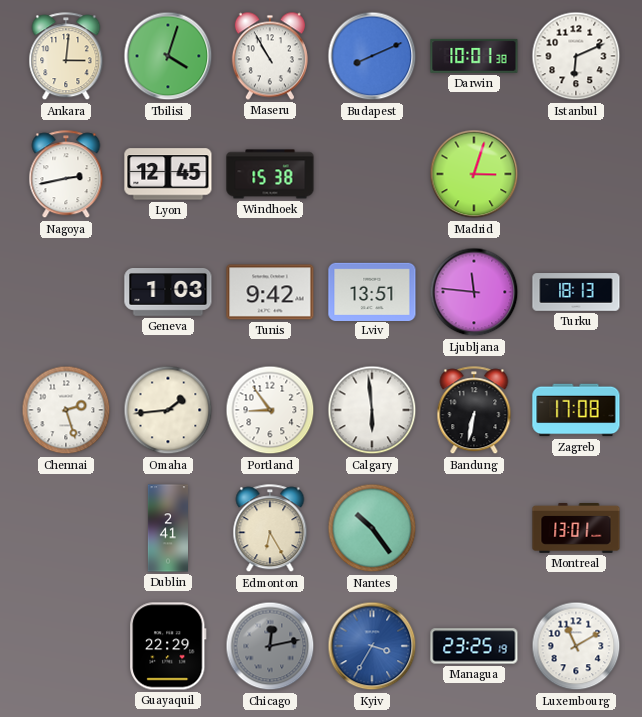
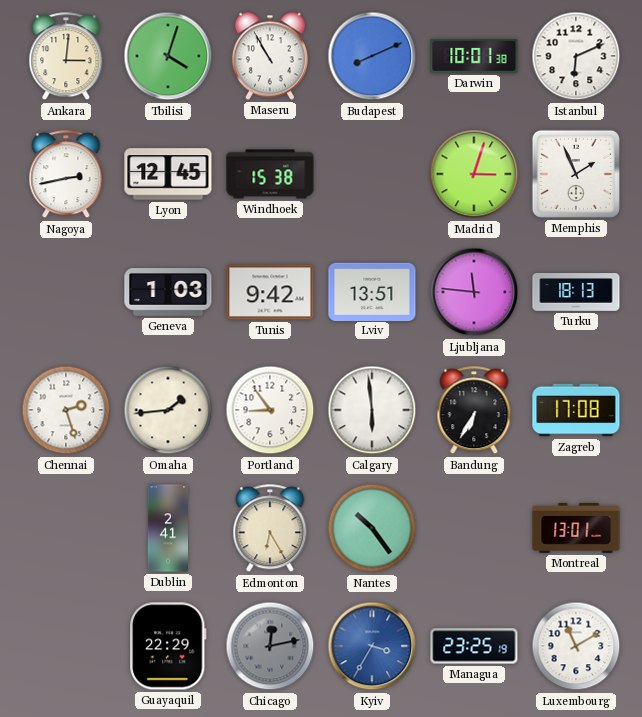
Memphis: none -> 1:56 (576, 174)
Bandung: 6:32 -> 6:35 (474, 411)
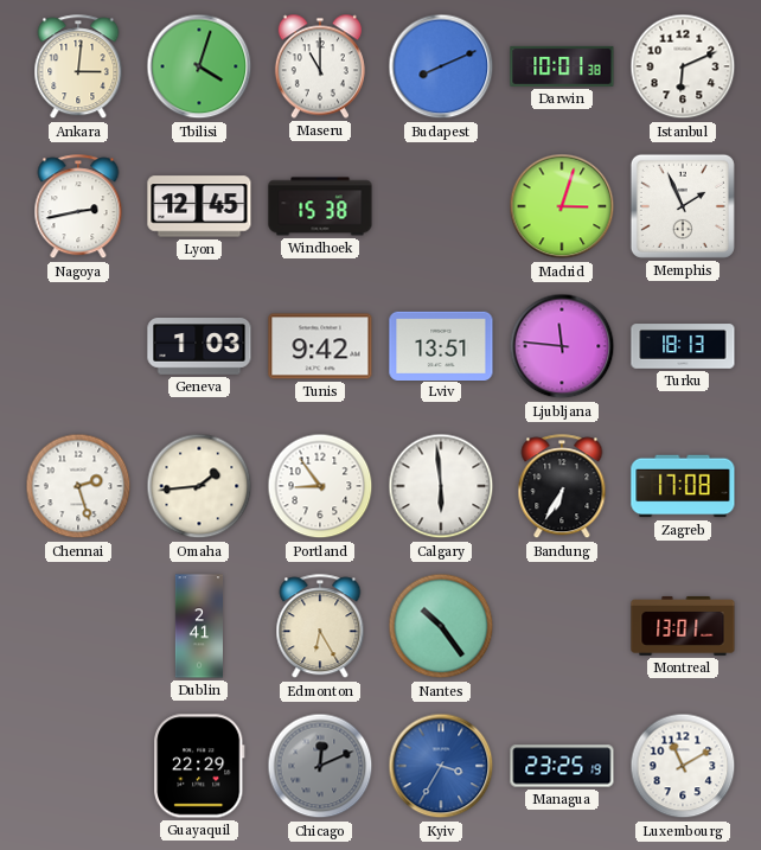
Maseru: 10:55 -> 11:00 (320, 66)
Chicago: 12:13 -> 12:11 (320, 766)
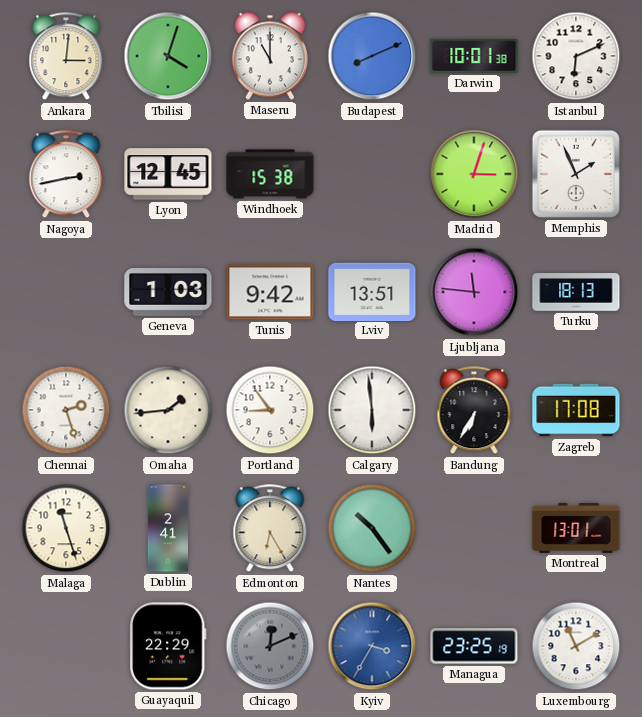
Malaga: none -> 11:27 (66, 528)
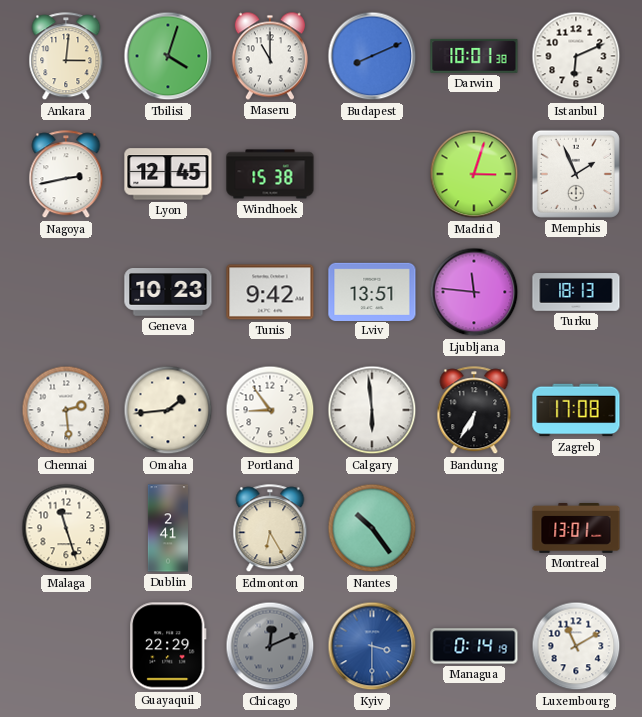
Geneva: 1:03 -> 10:23 (168, 293)
Chennai: 2:27 -> 2:29 (66, 410)
Kyiv: 3:35 -> 3:30 (372, 646)
Managua: 23:25 -> 0:14 (474, 646)
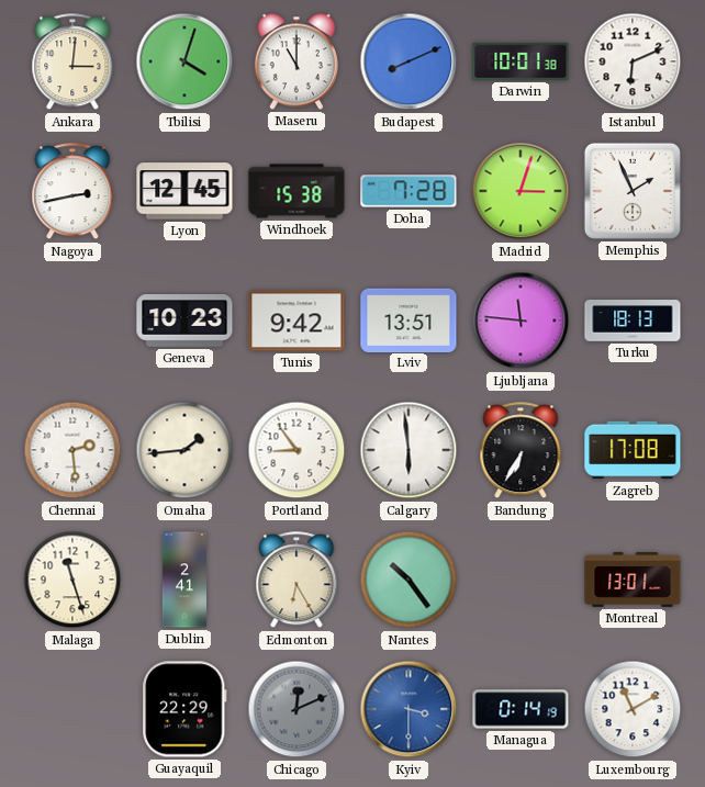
Doha: none -> 7:28 (409, 191)
